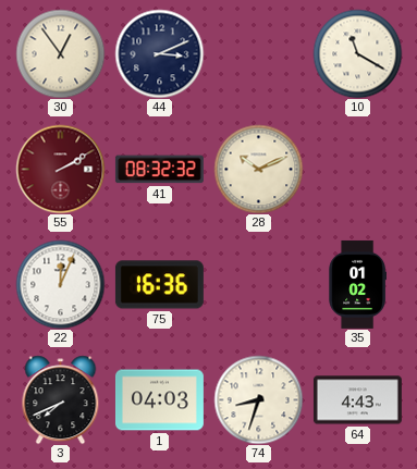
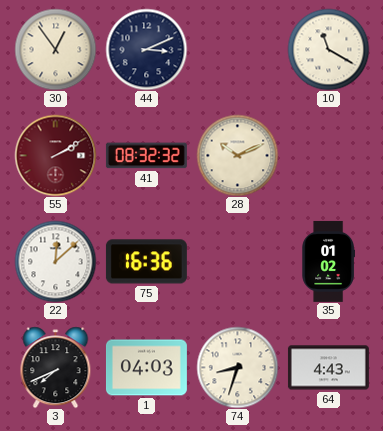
22: 12:04 -> 12:08 (55, 261)
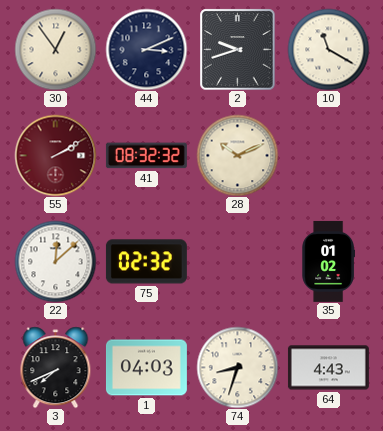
2: none -> 9:42 (238, 49)
75: 16:36 -> 02:32 (146, 262)
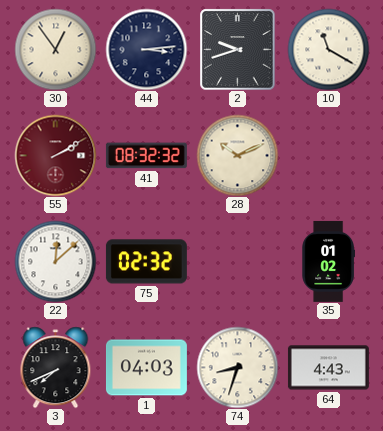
44: 3:11 -> 3:14 (146, 49)
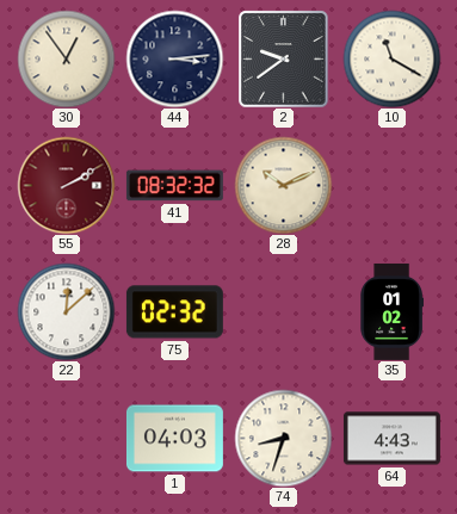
2: 9:42 -> 9:39 (284, 58)
3: 7:41 -> none (56, 367)
